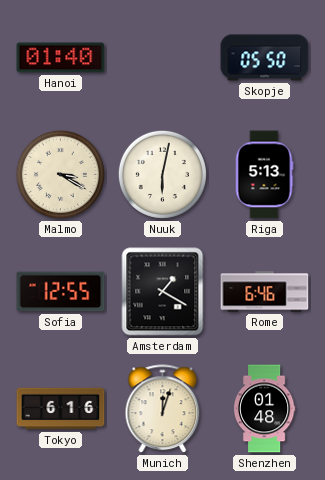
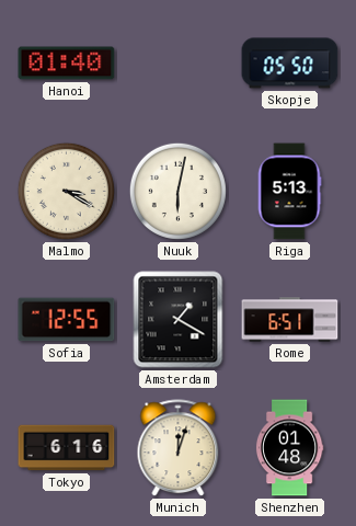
Rome: 6:46 -> 6:51 (290, 320)
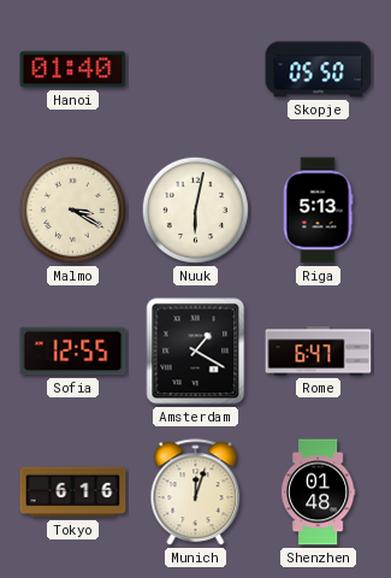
Rome: 6:51 -> 6:47 (319, 352)
